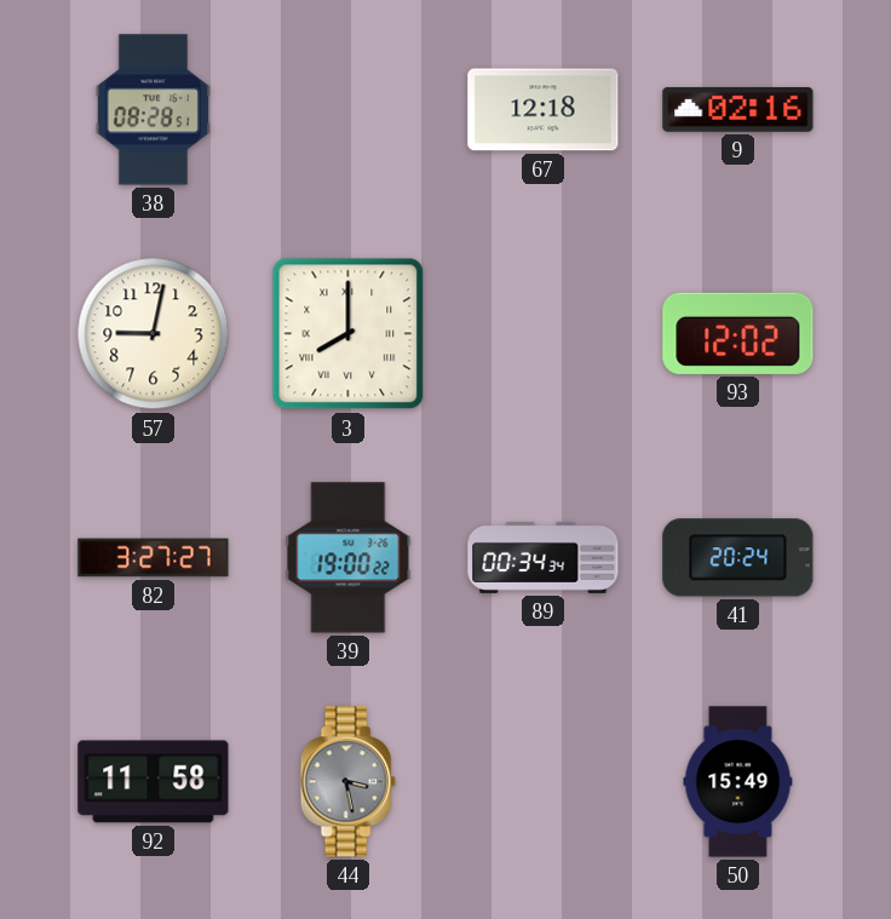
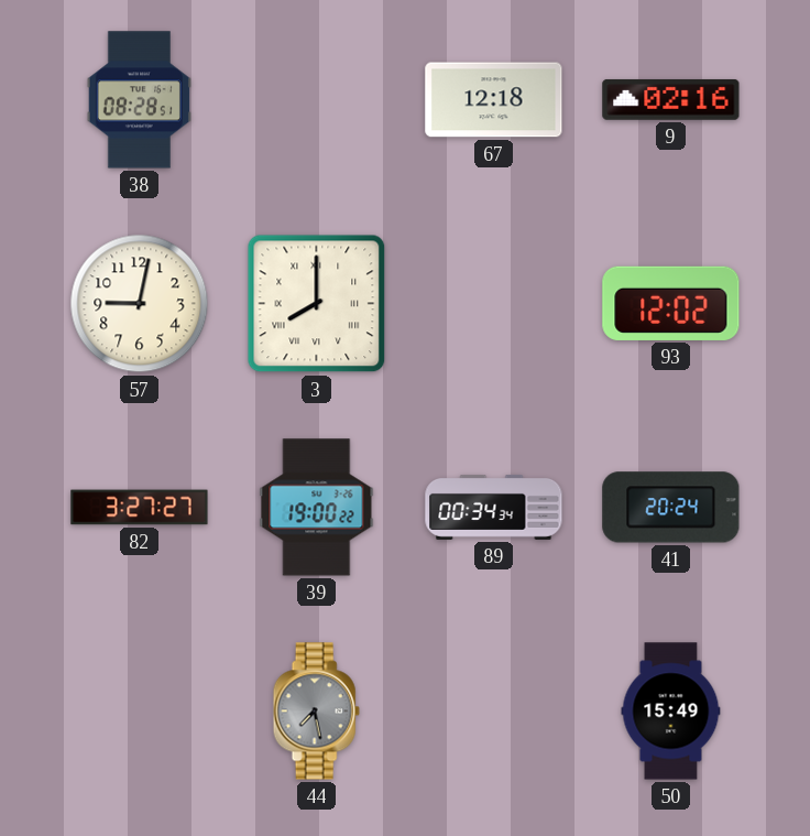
92: 11:58 -> none (154, 782)
44: 3:28 -> 7:28 (316, 712)
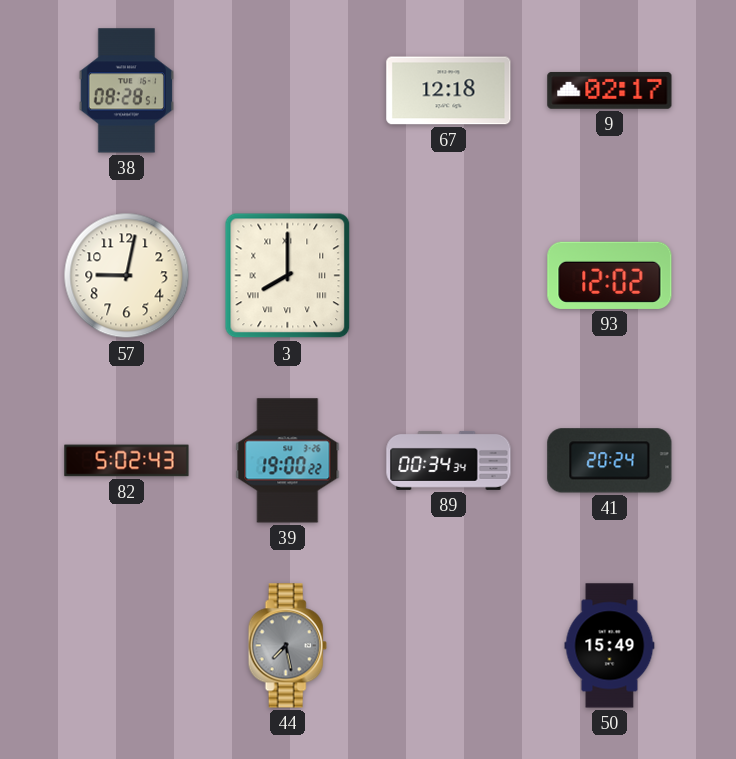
9: 02:16 -> 02:17 (610, 90)
82: 3:27 -> 5:02 (127, 461)
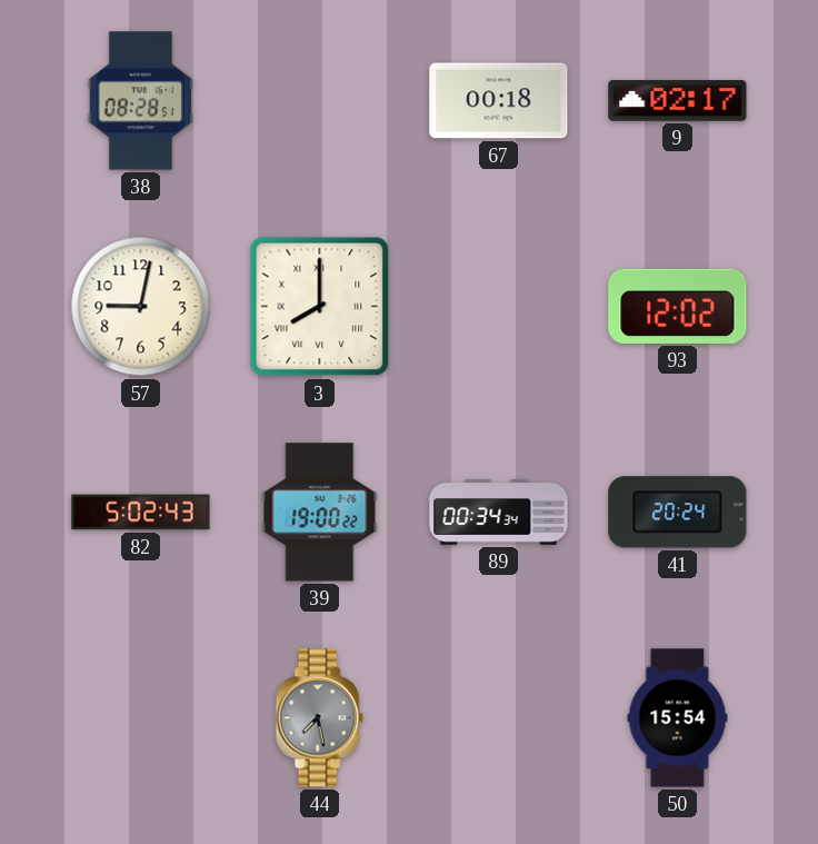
67: 12:18 -> 00:18 (499, 101)
50: 15:49 -> 15:54 (678, 718)
